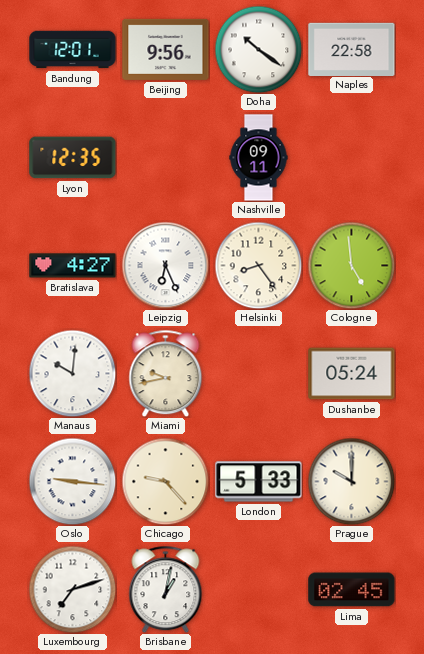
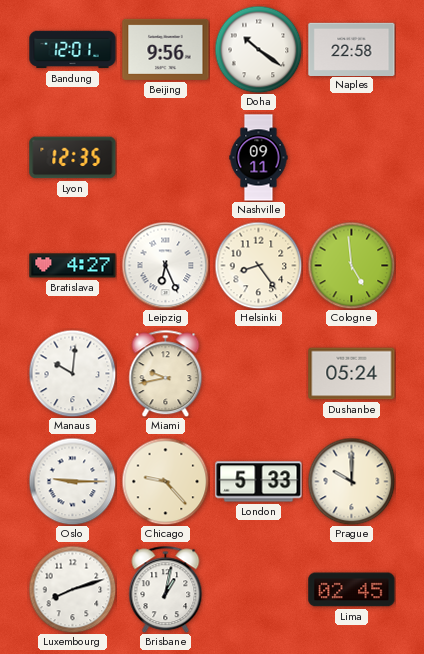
Oslo: 9:16 -> 9:15 (72, 481)
Luxembourg: 7:12 -> 8:12 (72, 589)
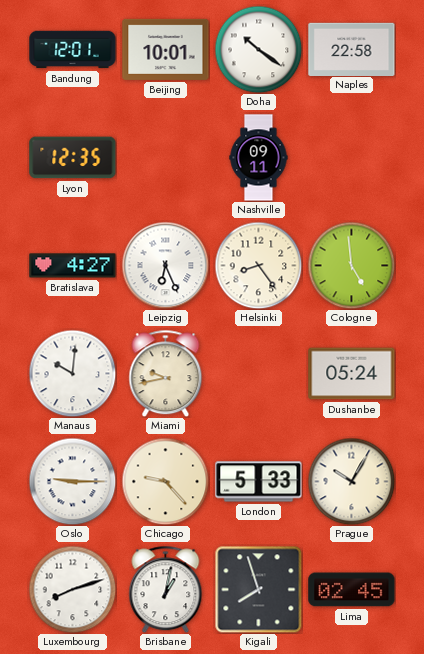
Beijing: 9:56 -> 10:01 (166, 49)
Prague: 10:00 -> 10:05 (351, 481)
Kigali: none -> 7:57 (258, 589)
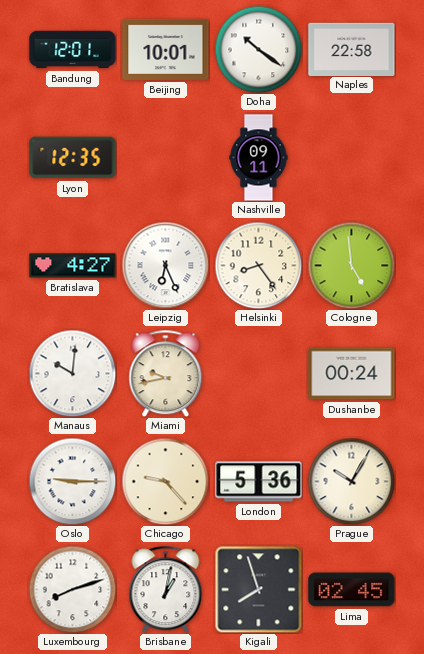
Dushanbe: 05:24 -> 00:24 (352, 374)
London: 5:33 -> 5:36 (259, 482)
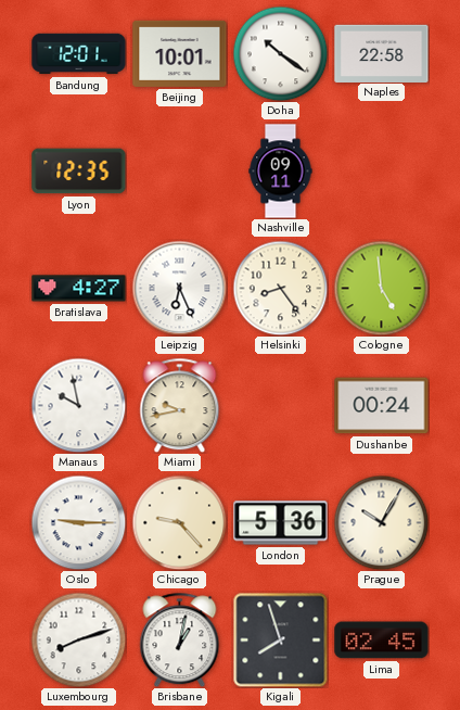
Manaus: 10:01 -> 9:58 (78, 405)
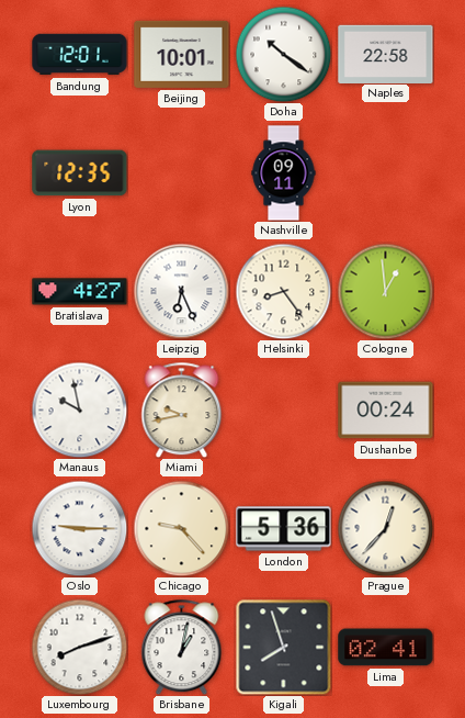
Cologne: 4:59 -> 12:59 (385, 291)
Prague: 10:05 -> 12:37 (385, 528)
Lima: 02:45 -> 02:41 (386, 648)
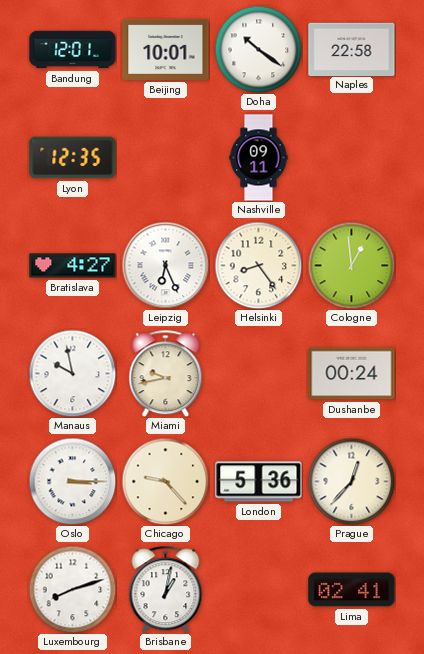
Oslo: 9:15 -> 3:15 (72, 481)
Kigali: 7:57 -> none (283, 647)
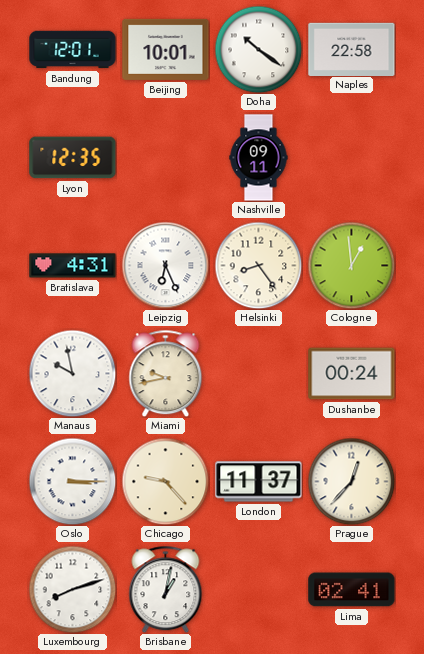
Bratislava: 4:27 -> 4:31 (73, 266)
London: 5:36 -> 11:37 (259, 482)
